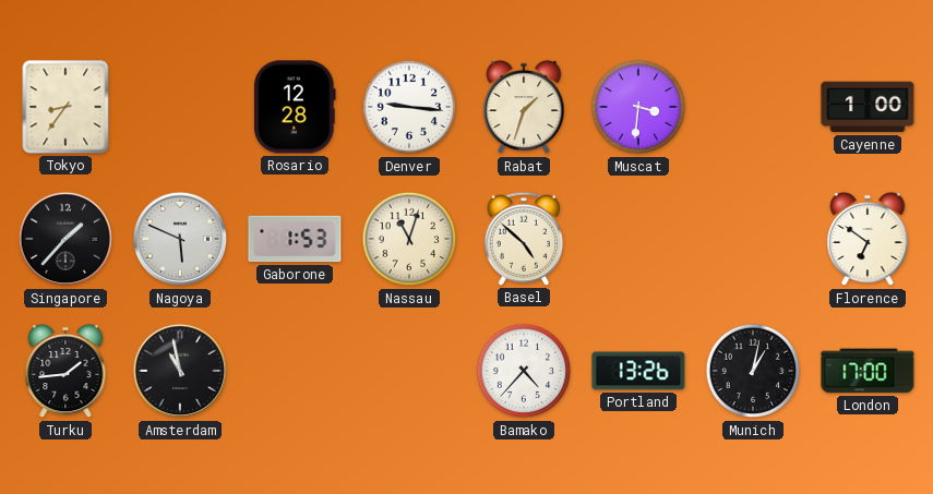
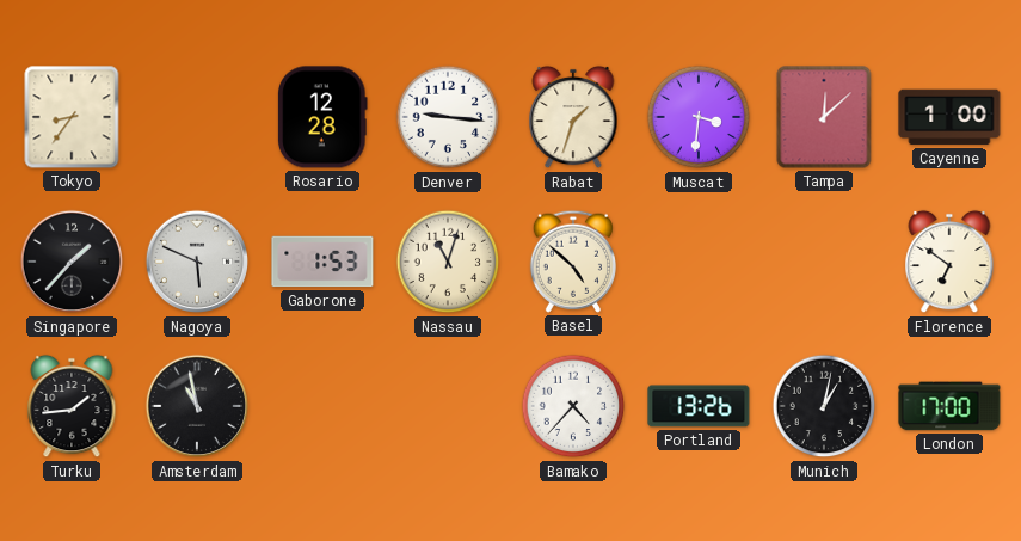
Tampa: none -> 12:08 (824, 117)
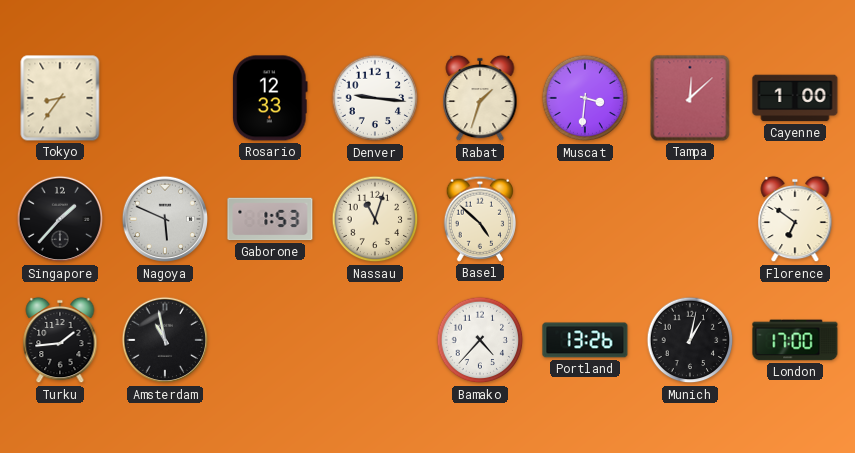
Rosario: 12:28 -> 12:33 (271, 98)
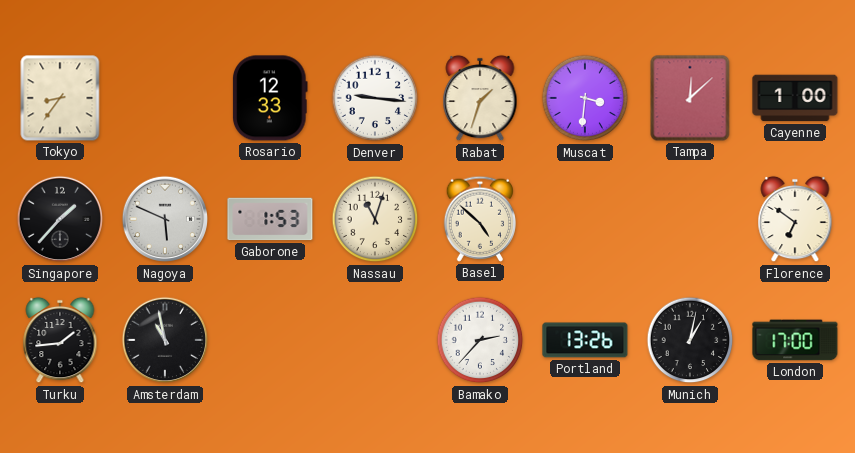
Bamako: 4:37 -> 2:37 (480, 340)
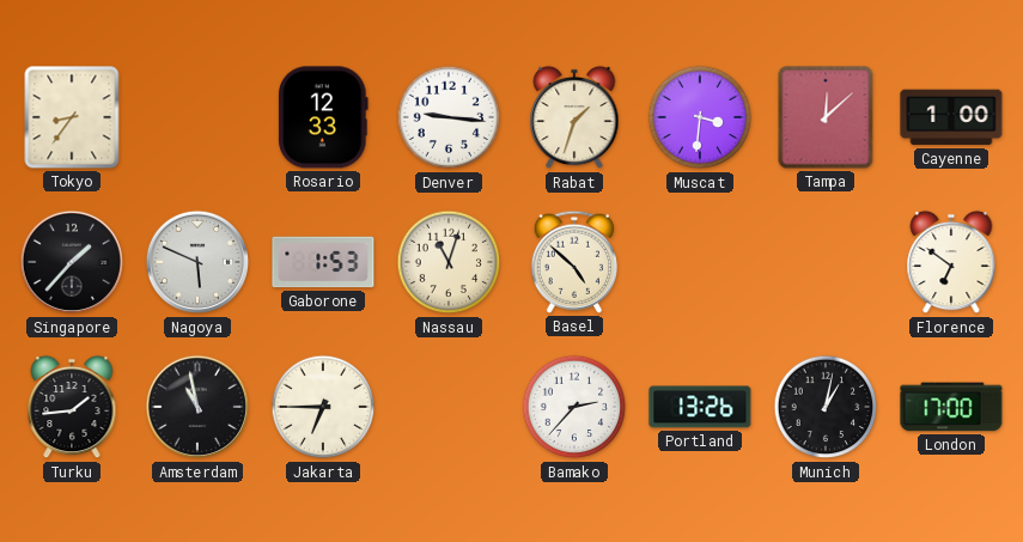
Jakarta: none -> 6:45 (323, 407)
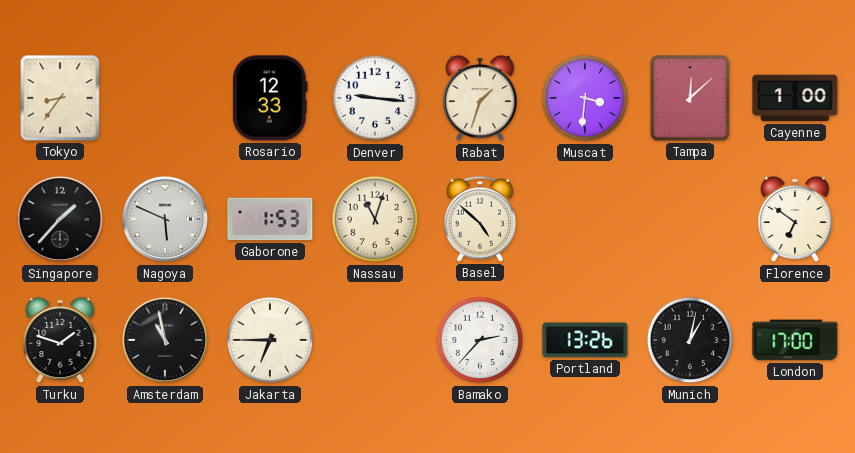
Turku: 1:44 -> 1:48 (60, 340)
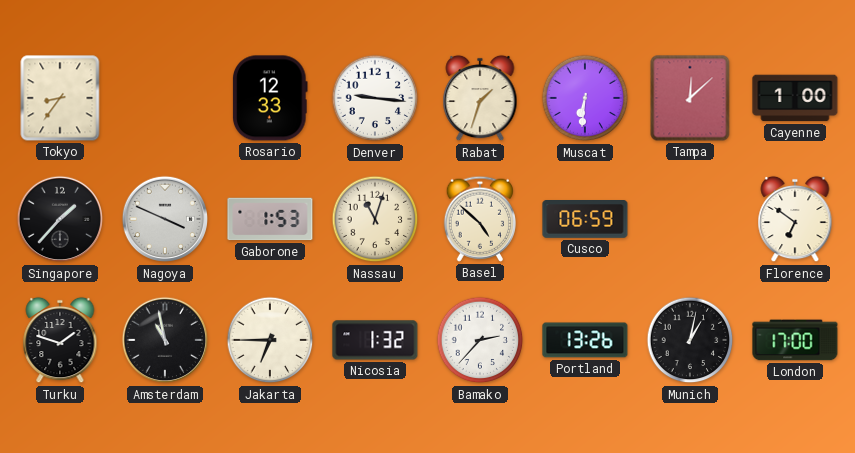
Muscat: 3:31 -> 6:31 (585, 98)
Nagoya: 5:49 -> 3:49 (165, 219)
Cusco: none -> 06:59 (585, 220)
Nicosia: none -> 1:32 (375, 340)
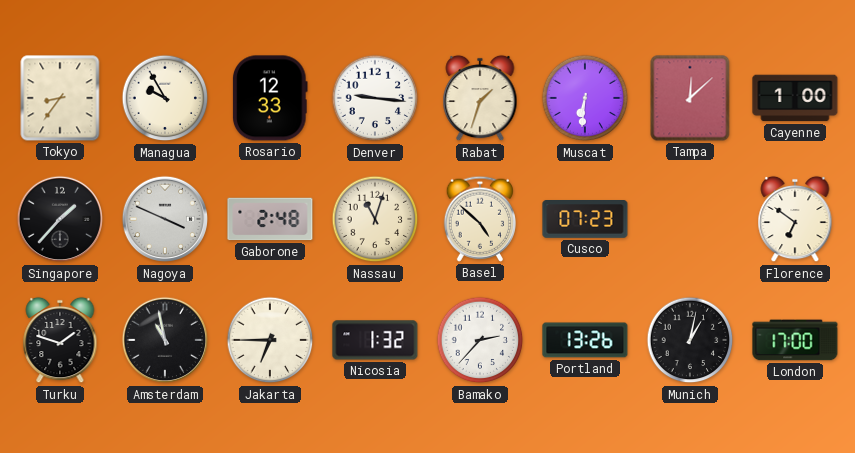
Managua: none -> 9:55 (165, 98)
Gaborone: 1:53 -> 2:48 (270, 219)
Cusco: 06:59 -> 07:23 (585, 220)
